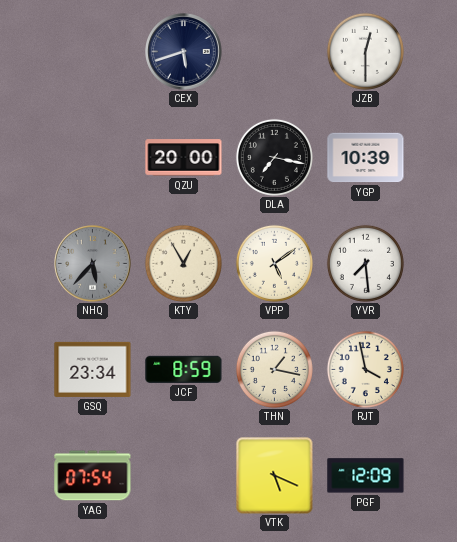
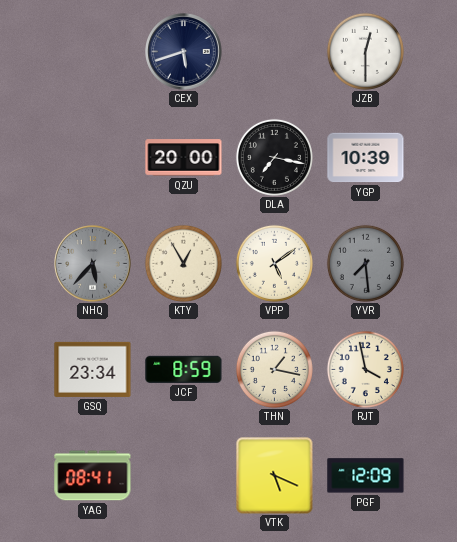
YVR dial: white -> grey (365, 263)
YAG: 07:54 -> 08:41 (93, 476)
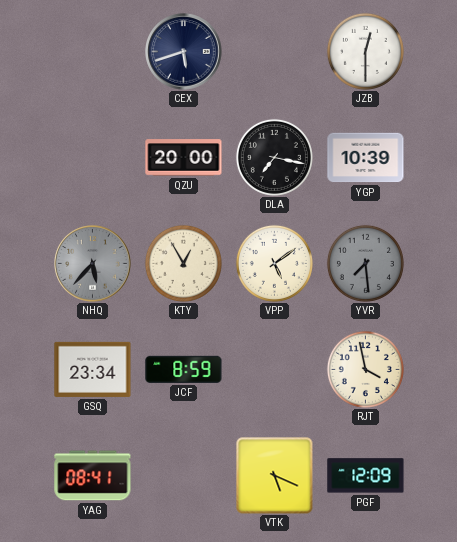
THN: 1:17 -> none (274, 369)
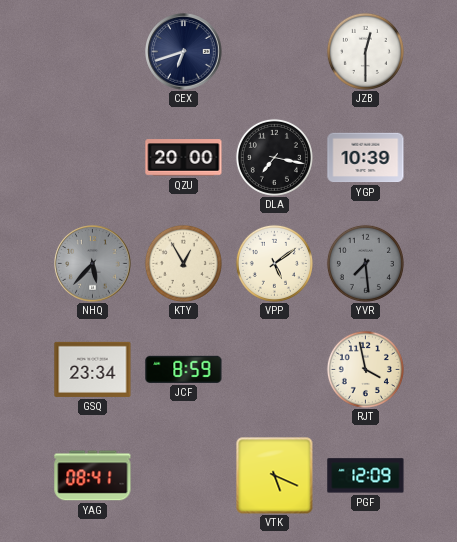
CEX: 5:42 -> 6:42 (184, 52)
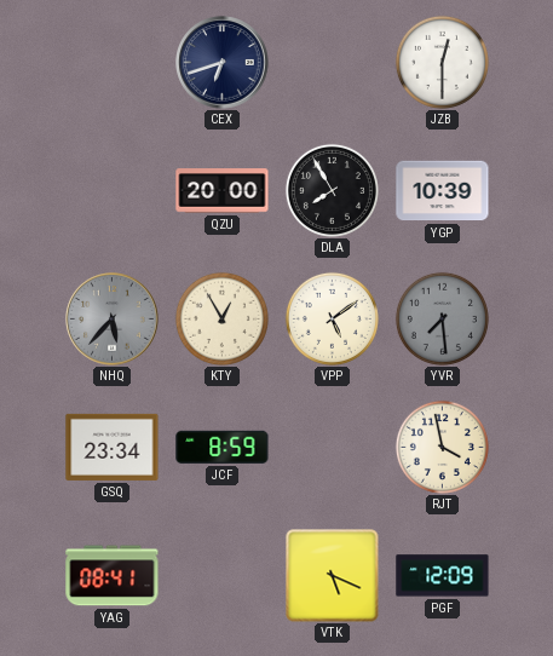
DLA: 7:17 -> 7:55 (332, 190)
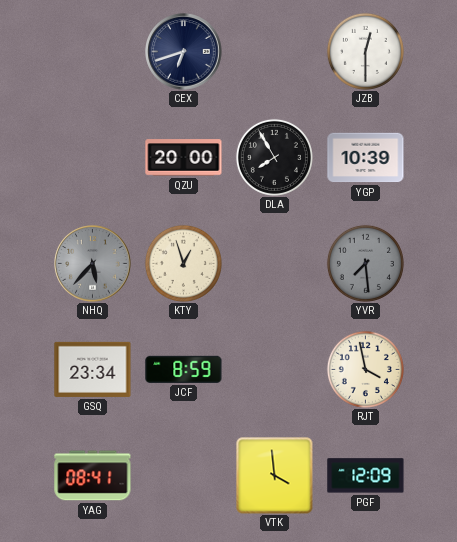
KTY: 12:55 -> 12:57 (183, 263)
VPP: 5:09 -> none (332, 318)
VTK: 5:19 -> 3:59 (275, 476)
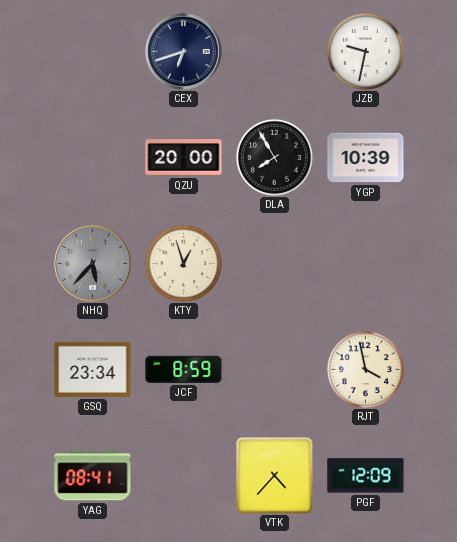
JZB: 12:30 -> 9:32 (365, 51)
YVR: 7:29 -> none (365, 263)
VTK: 3:59 -> 4:37 (275, 476)
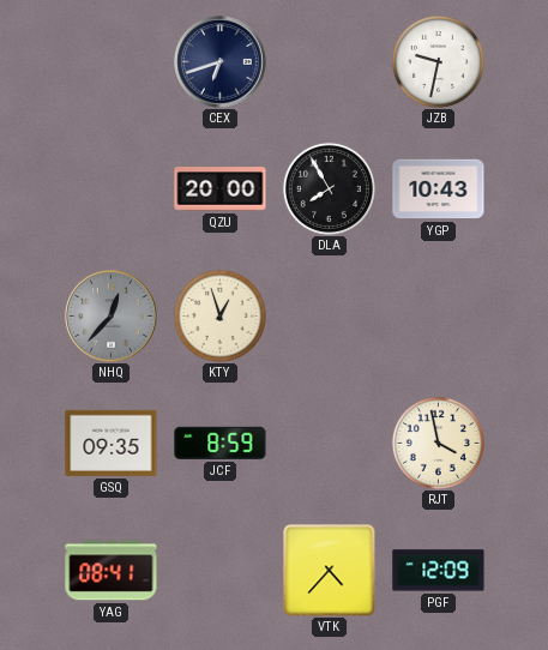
YGP: 10:39 -> 10:43 (439, 189)
NHQ: 5:37 -> 12:37 (112, 317)
GSQ: 23:34 -> 09:35 (112, 443)
